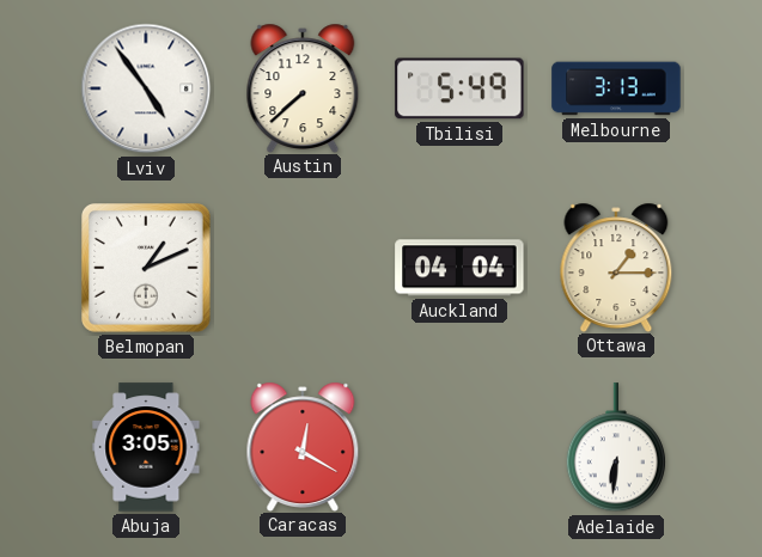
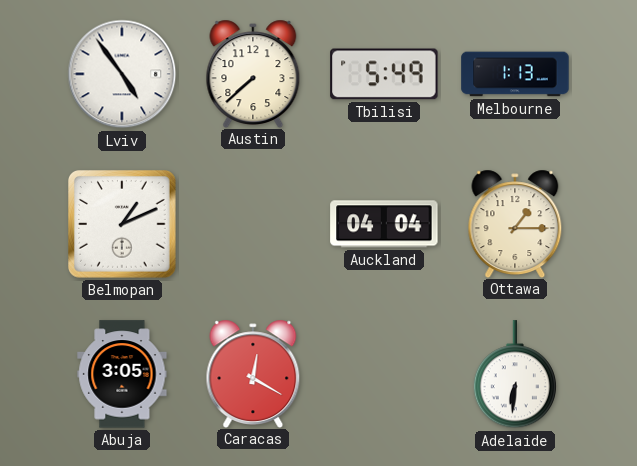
Melbourne: 3:13 -> 1:13 (515, 74)
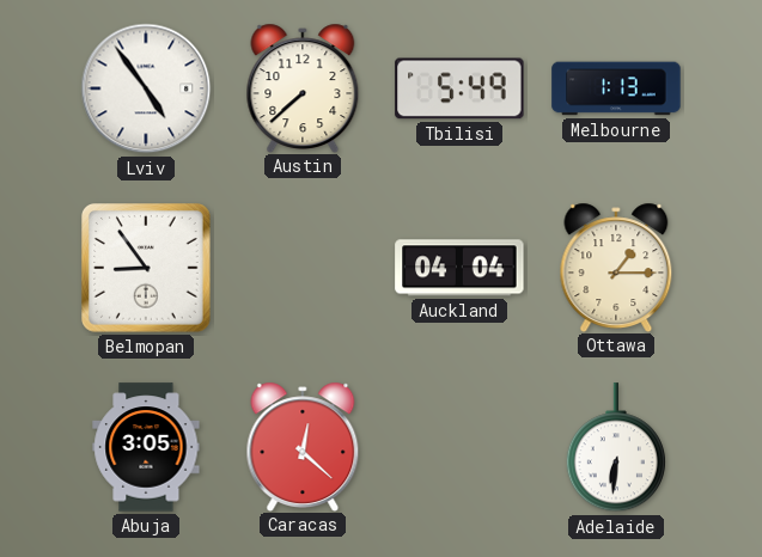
Belmopan: 1:11 -> 8:54 (147, 269)
Caracas: 12:20 -> 12:22 (303, 446)
